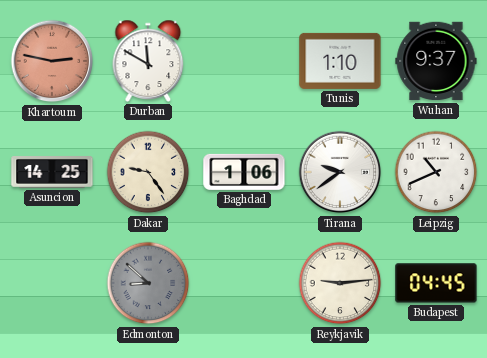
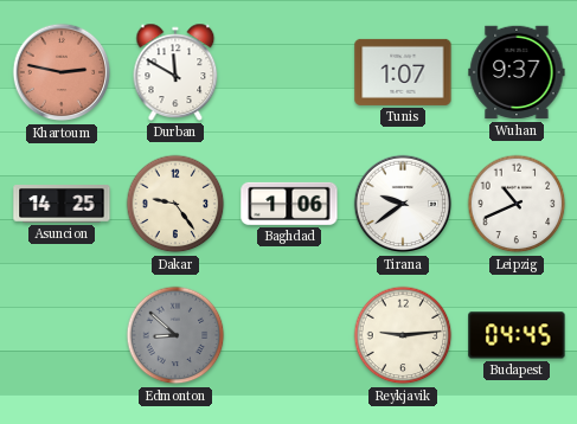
Tunis: 1:10 -> 1:07 (403, 72)
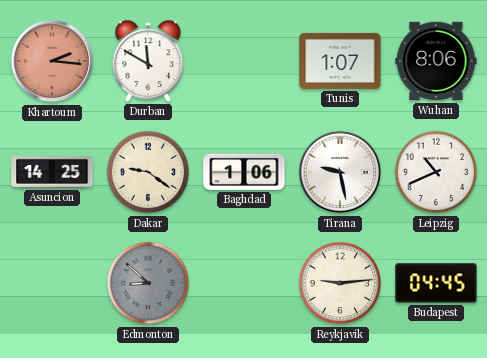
Khartoum: 2:47 -> 2:16 (52, 61)
Wuhan: 9:37 -> 8:06 (436, 61)
Dakar: 9:24 -> 9:21 (148, 172)
Tirana: 9:39 -> 9:28 (340, 172)
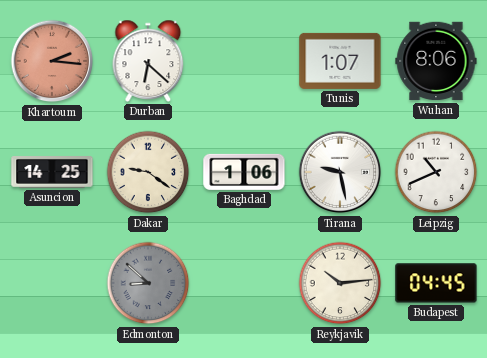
Durban: 11:50 -> 6:22 (148, 61)
Reykjavik: 9:14 -> 10:14 (340, 283)
